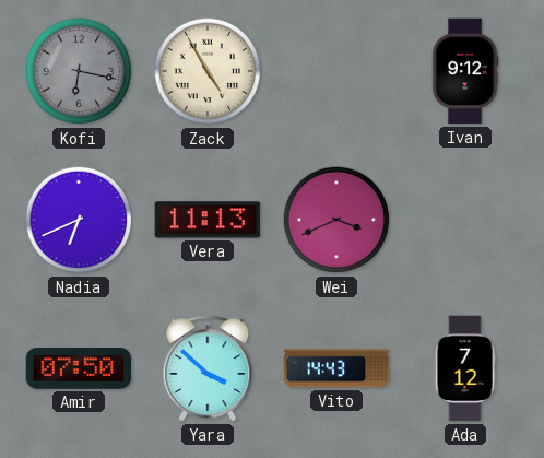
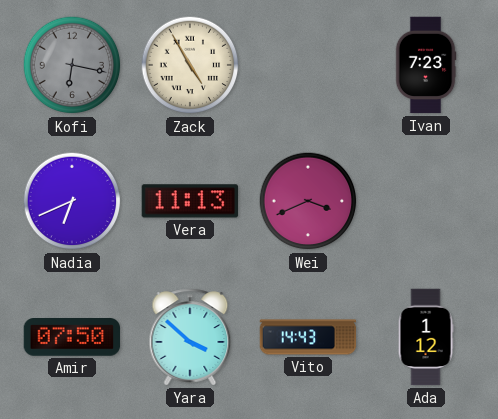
Ivan: 9:12 -> 7:23 (426, 65)
Ada: 7:12 -> 1:12 (426, 337)
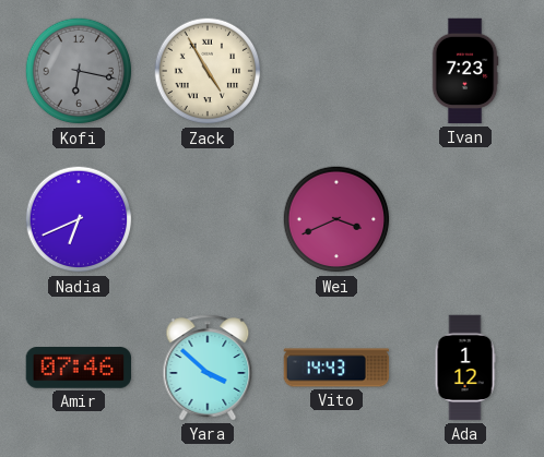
Vera: 11:13 -> none (190, 201)
Amir: 07:50 -> 07:46 (79, 369)
